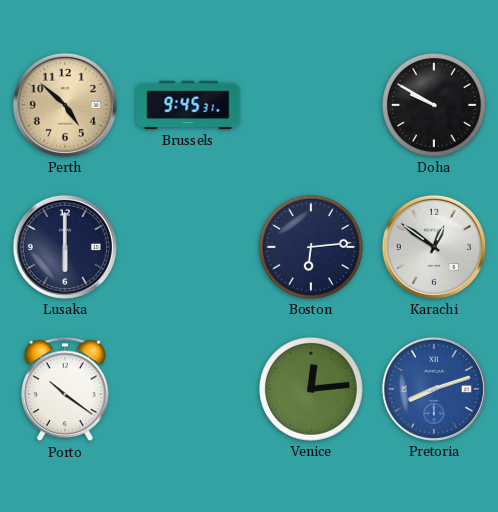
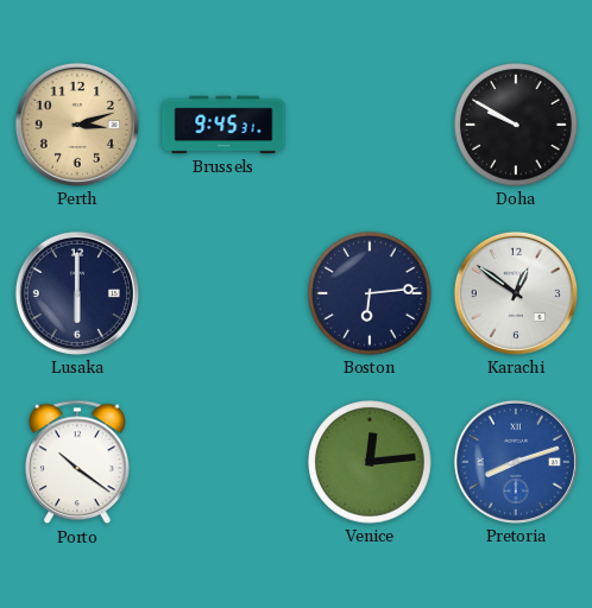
Perth: 4:52 -> 3:12 (77, 125)
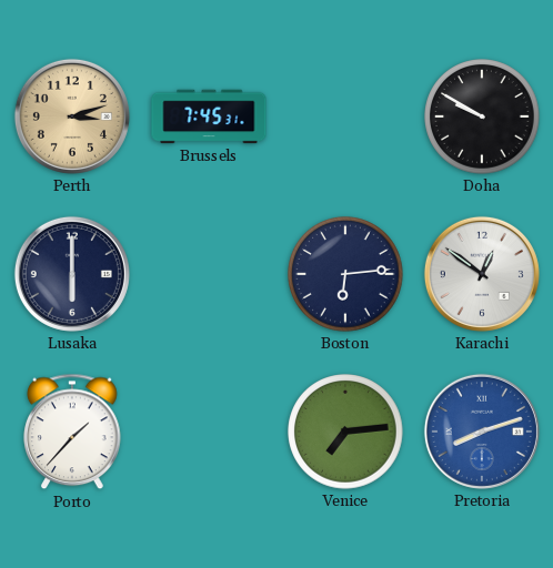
Brussels: 9:45 -> 7:45 (209, 116)
Porto: 10:21 -> 1:37 (72, 432)
Venice: 12:14 -> 7:14 (345, 432)
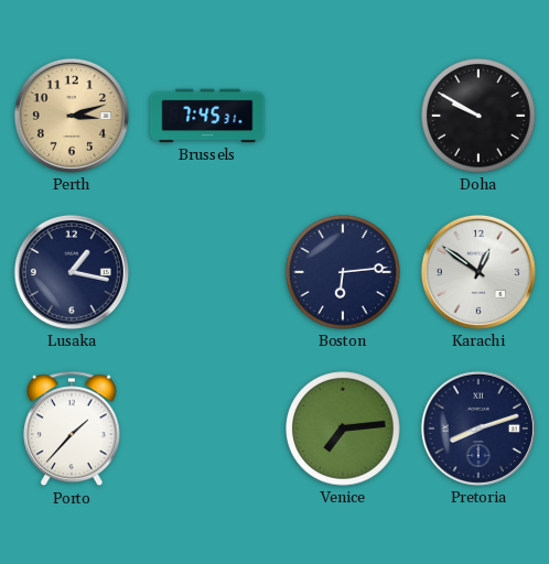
Lusaka: 6:00 -> 1:17 (72, 272)
Pretoria dial: blue -> navy (478, 429)
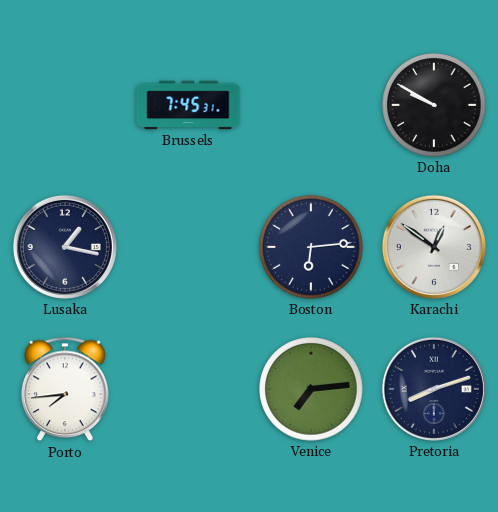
Perth: 3:12 -> none (72, 116)
Porto: 1:37 -> 7:44 (65, 389)
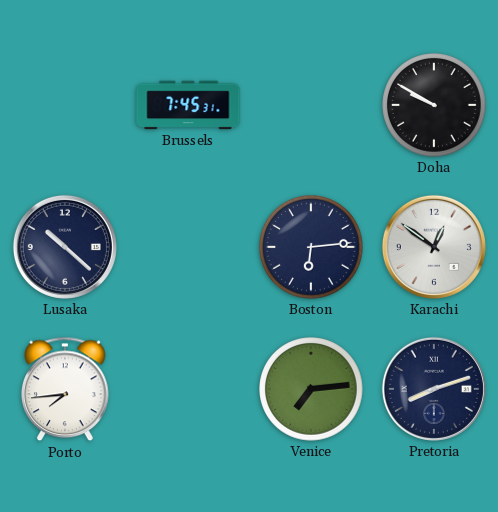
Lusaka: 1:17 -> 10:22 (65, 247)
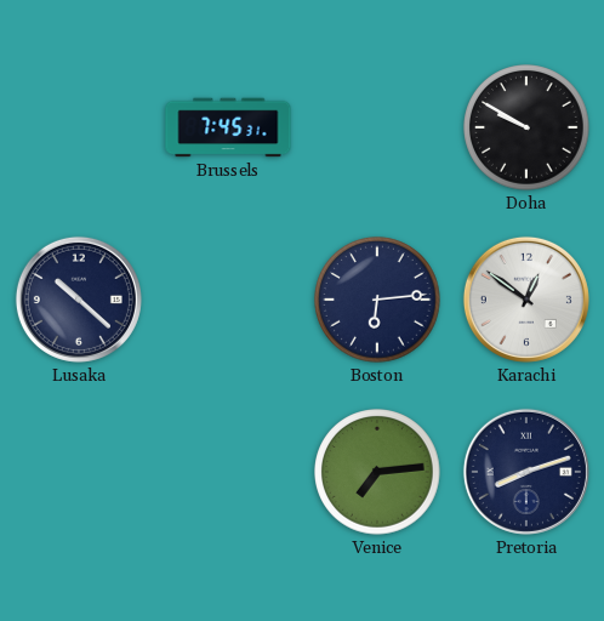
Porto: 7:44 -> none (65, 389)
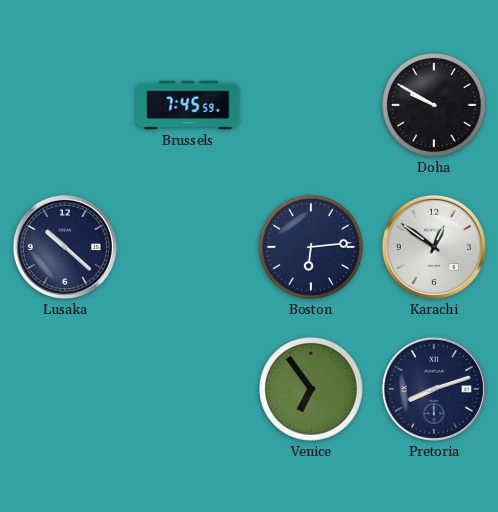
Brussels: 7:45:31 -> 7:45:59 (188, 105)
Venice: 7:14 -> 6:54 (311, 389)
